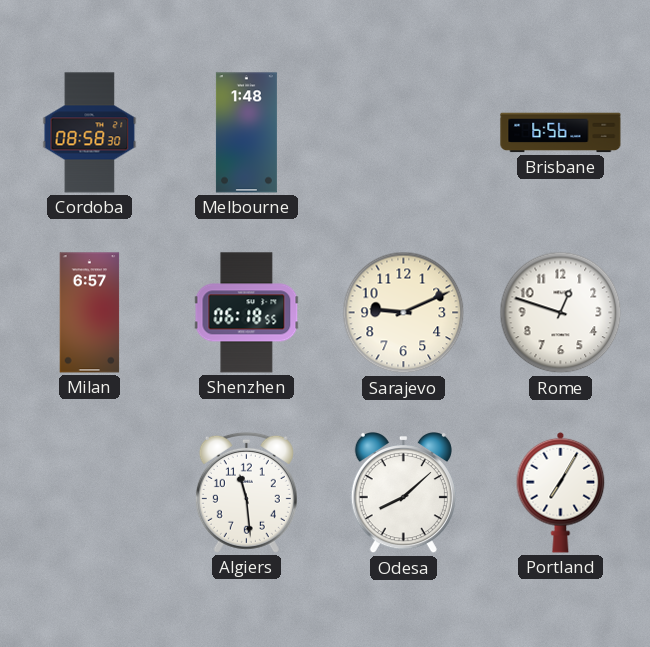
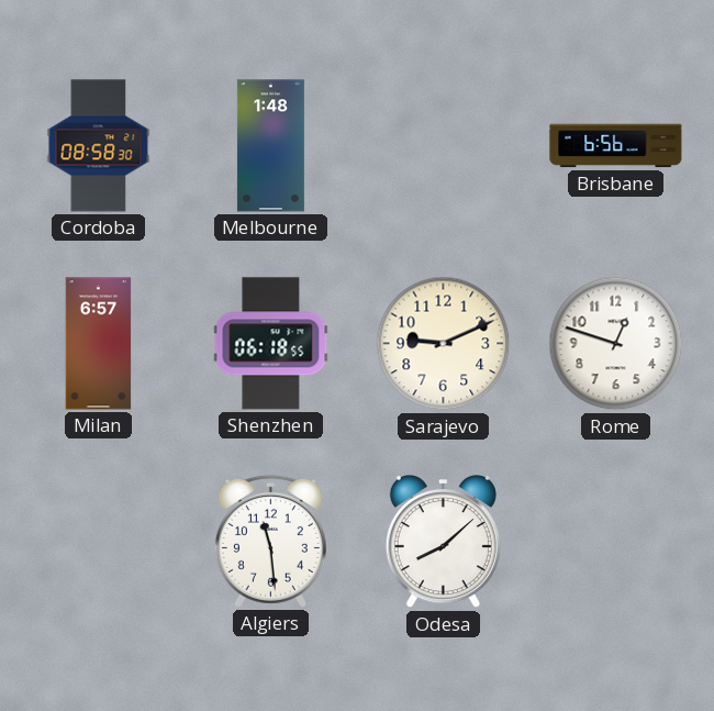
Portland: 7:05 -> none (561, 492)
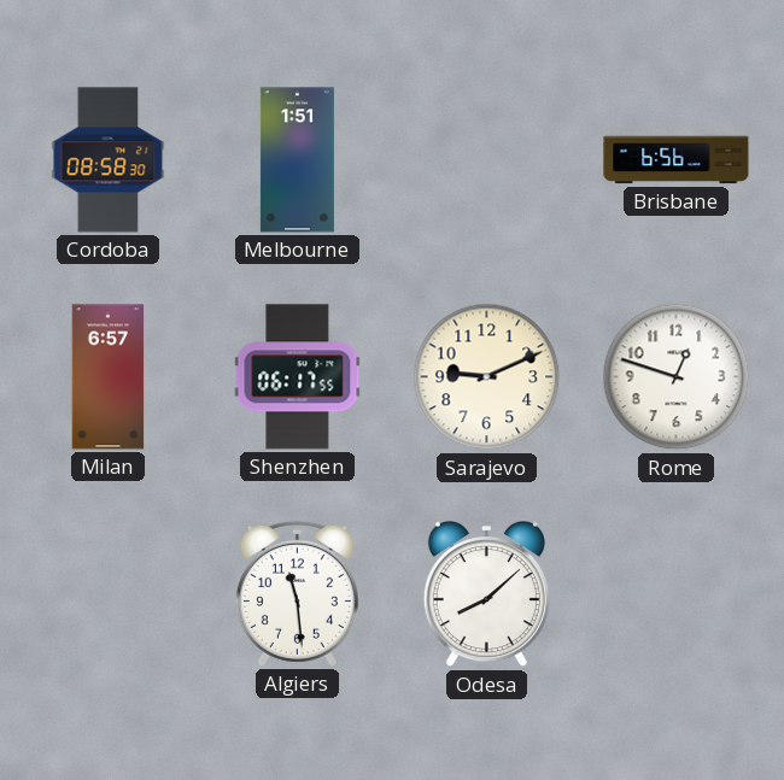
Melbourne: 1:48 -> 1:51 (297, 160)
Shenzhen: 06:18 -> 06:17 (298, 377)
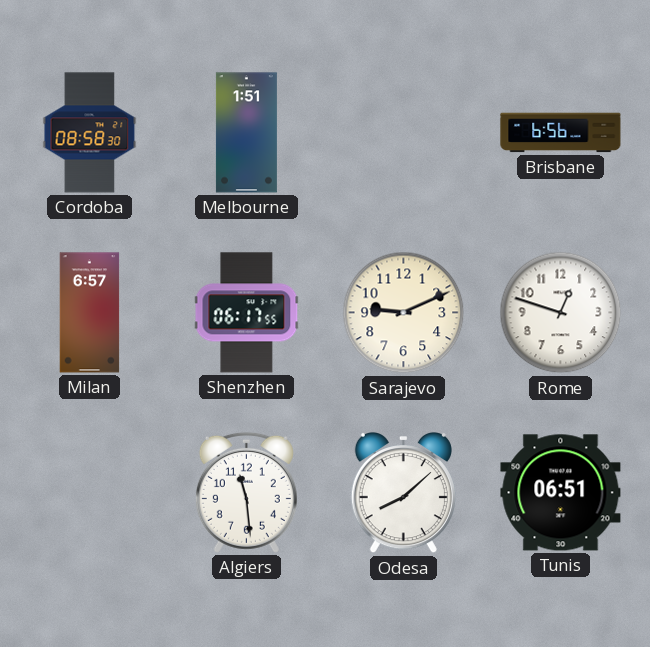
Tunis: none -> 06:51 (561, 493)
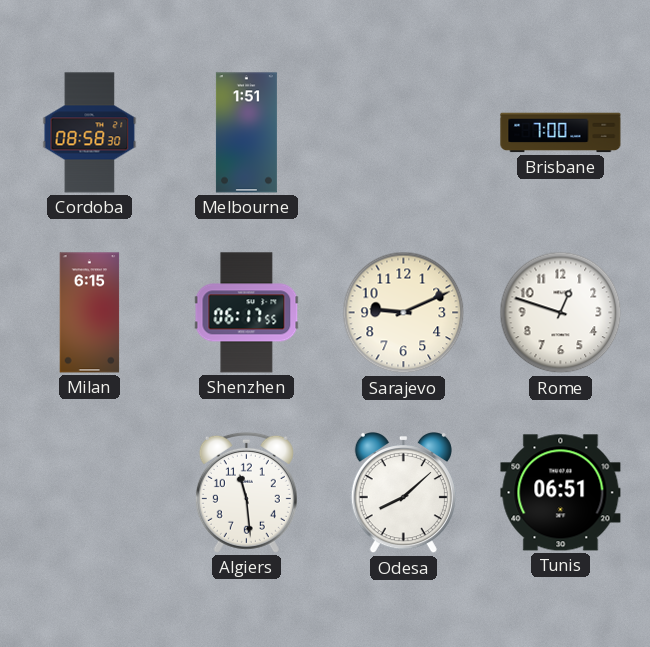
Brisbane: 6:56 -> 7:00 (561, 133)
Milan: 6:57 -> 6:15 (90, 313)
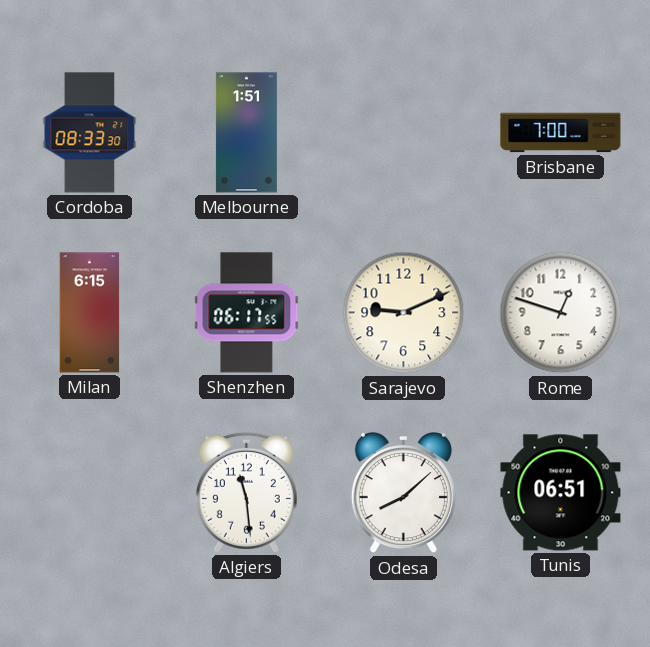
Cordoba: 08:58 -> 08:33 (90, 133)
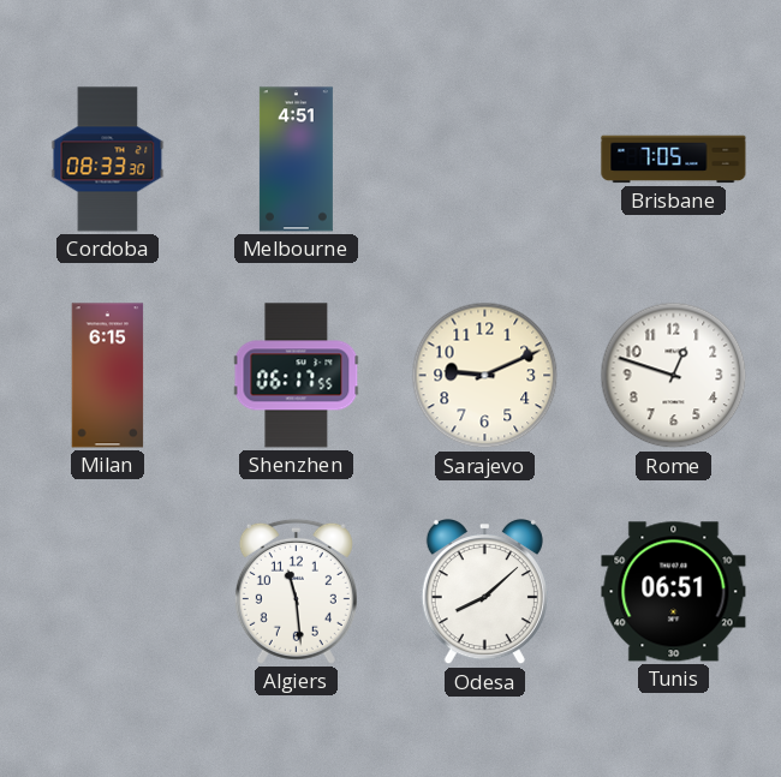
Melbourne: 1:51 -> 4:51 (296, 160)
Brisbane: 7:00 -> 7:05 (674, 160)
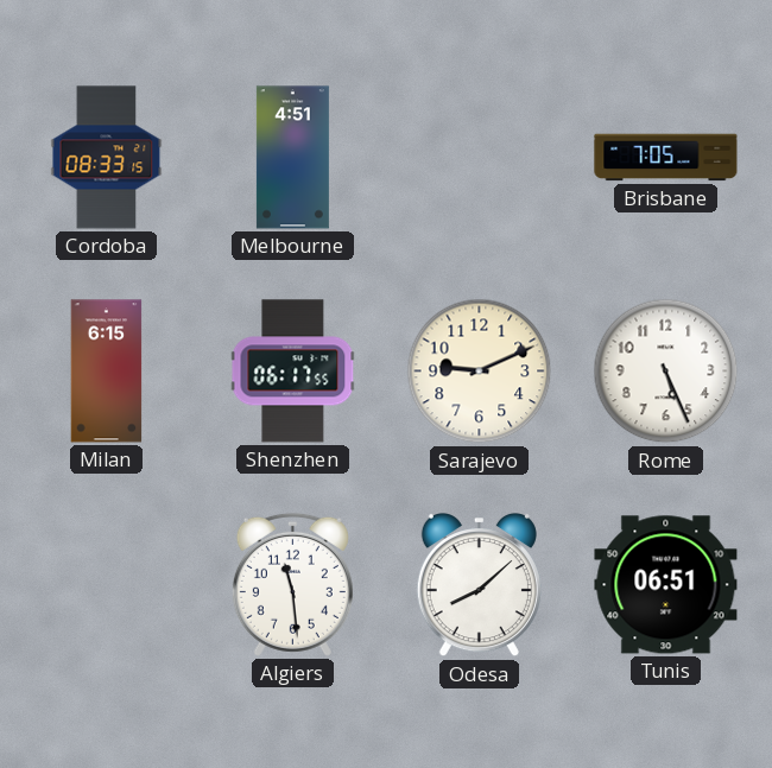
Cordoba: 08:33:30 -> 08:33:15 (107, 158)
Rome: 12:48 -> 5:26 (666, 372)
